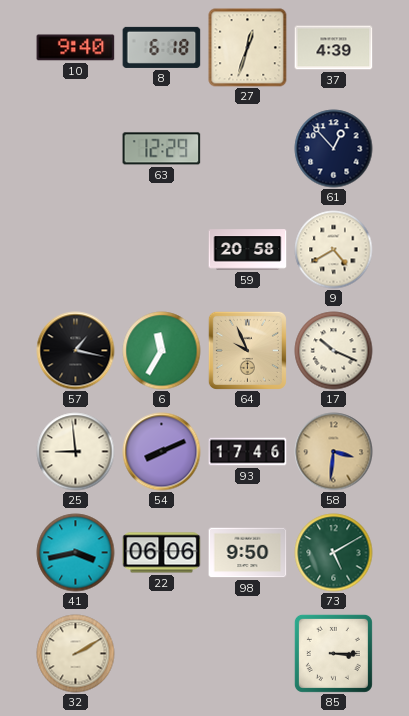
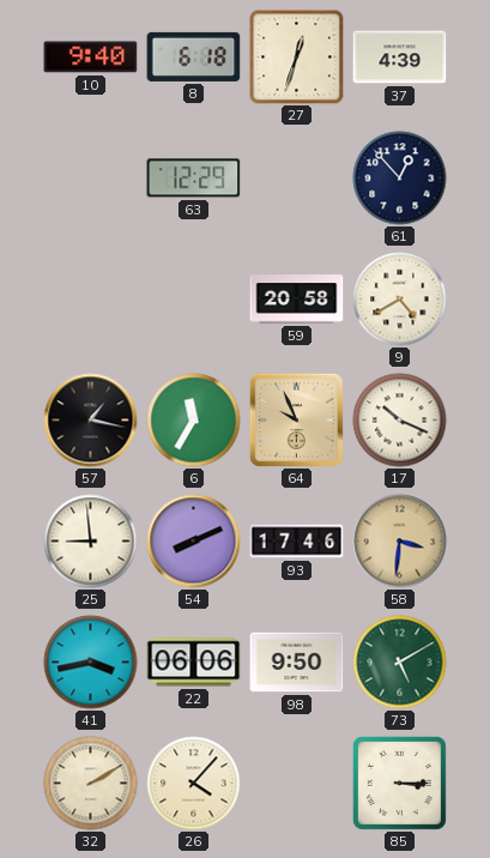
26: none -> 4:07 (194, 784)
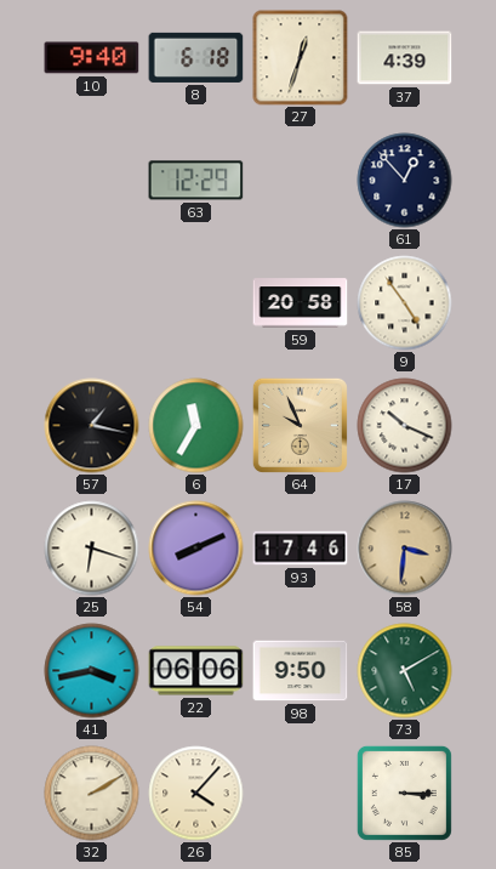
9: 4:40 -> 4:54 (405, 303)
25: 8:59 -> 6:18 (92, 549)
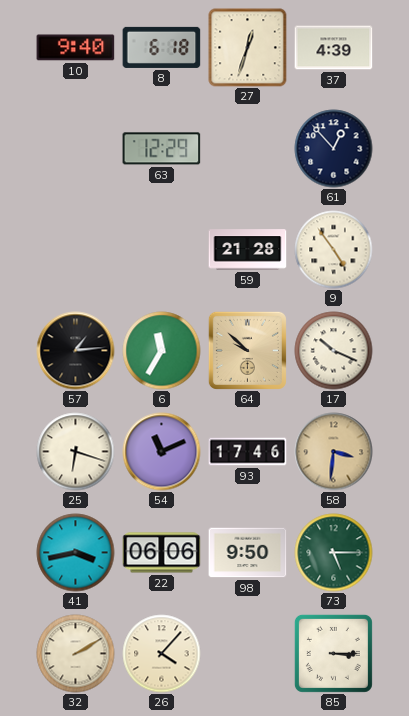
59: 20:58 -> 21:28 (248, 250)
57: 1:17 -> 1:14 (76, 351)
64: 9:56 -> 9:52 (247, 350)
54: 8:11 -> 11:11 (162, 452)
73: 5:10 -> 5:15 (334, 553)
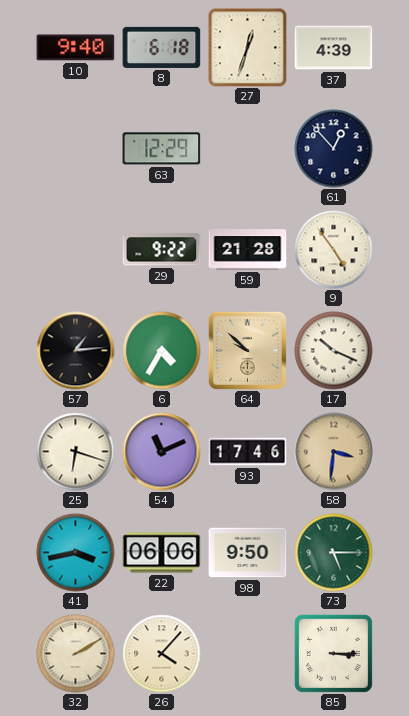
29: none -> 9:22 (162, 250)
6: 11:35 -> 4:35 (162, 351)
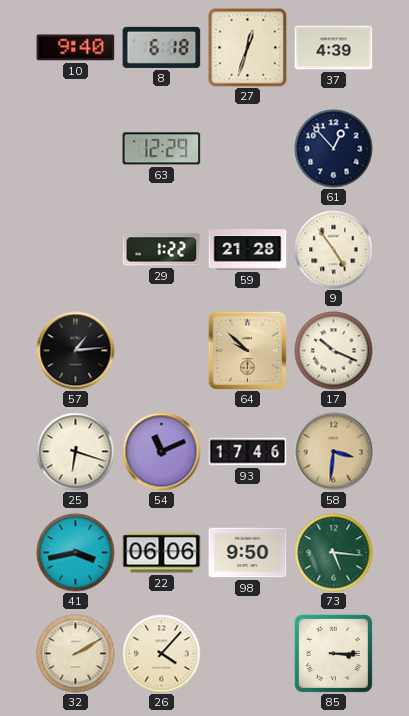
29: 9:22 -> 1:22 (162, 250)
6: 4:35 -> none (162, 351)
73: 5:15 -> 5:16 (334, 553)
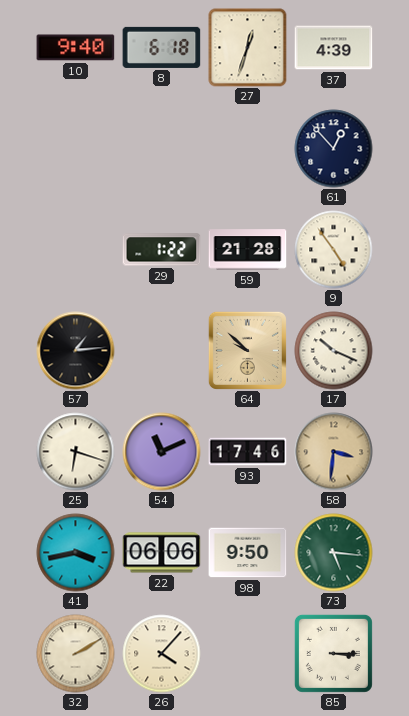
63: 12:29 -> none (162, 149)
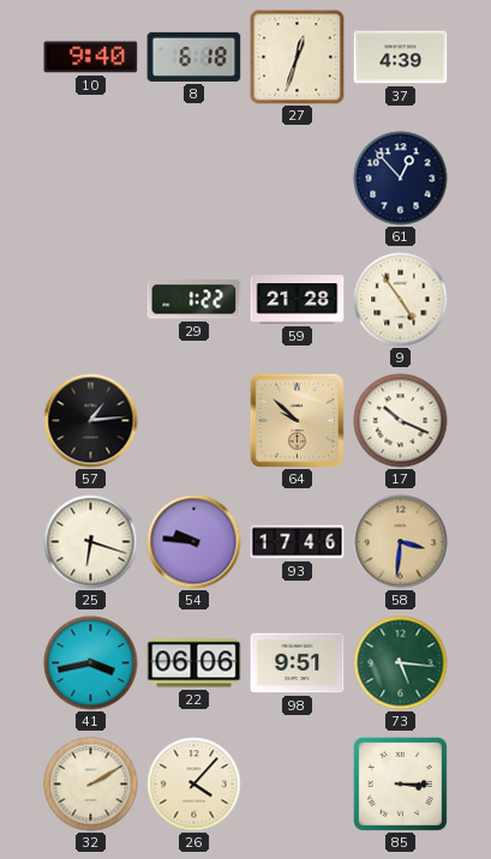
54: 11:11 -> 9:46 (194, 542)
98: 9:50 -> 9:51 (298, 663)
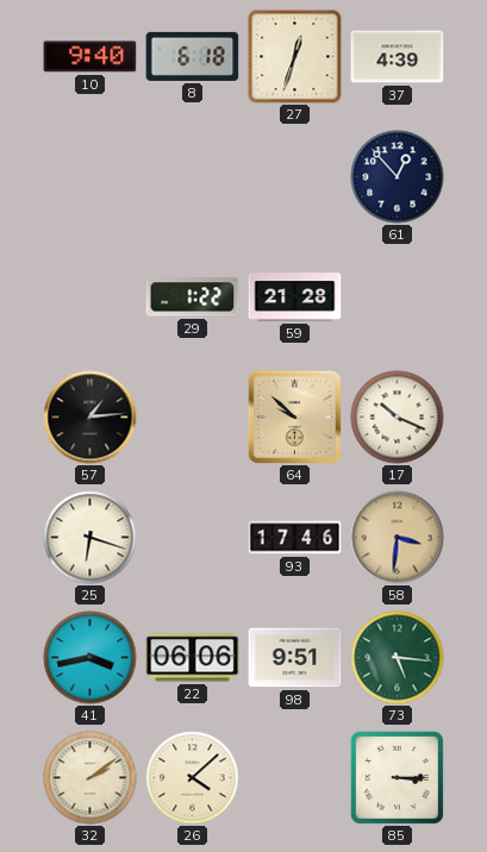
9: 4:54 -> none (401, 300)
54: 9:46 -> none (194, 542)
32: 2:10 -> 2:09 (90, 778)
26: 4:07 -> 4:08 (193, 778)
